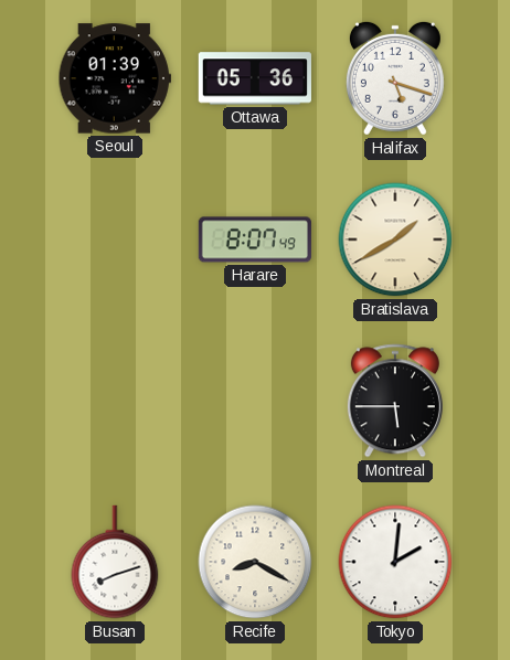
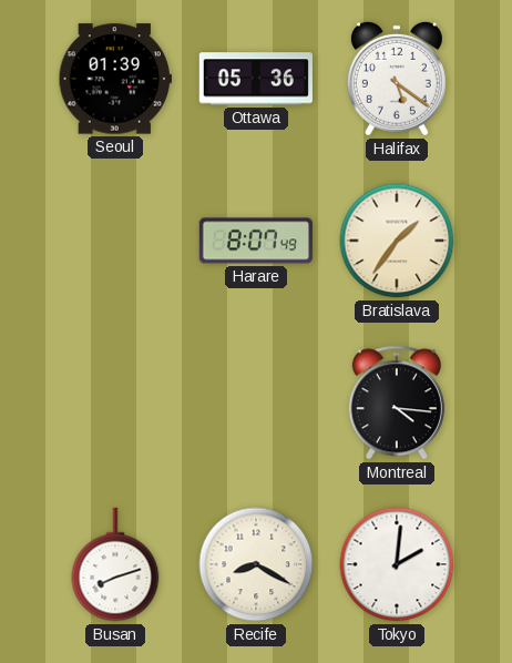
Halifax: 5:18 -> 5:21 (397, 79)
Bratislava: 1:40 -> 1:36 (397, 241)
Montreal: 5:45 -> 4:16 (397, 402)
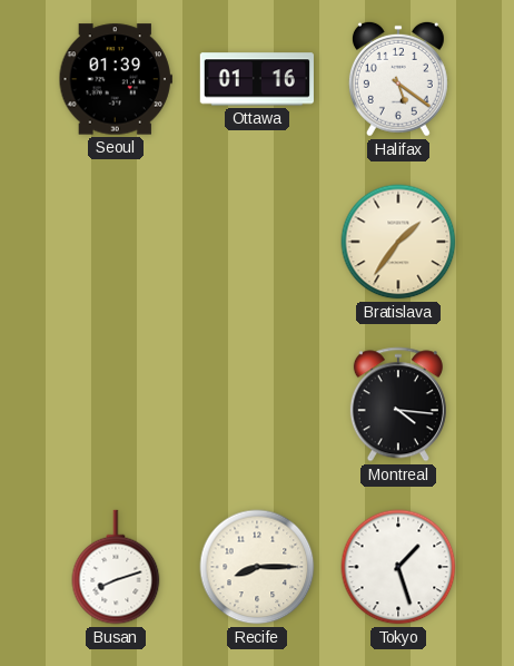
Ottawa: 05:36 -> 01:16 (257, 79)
Harare: 8:07 -> none (255, 241)
Recife: 8:20 -> 8:15 (257, 567)
Tokyo: 2:01 -> 1:27 (398, 567)
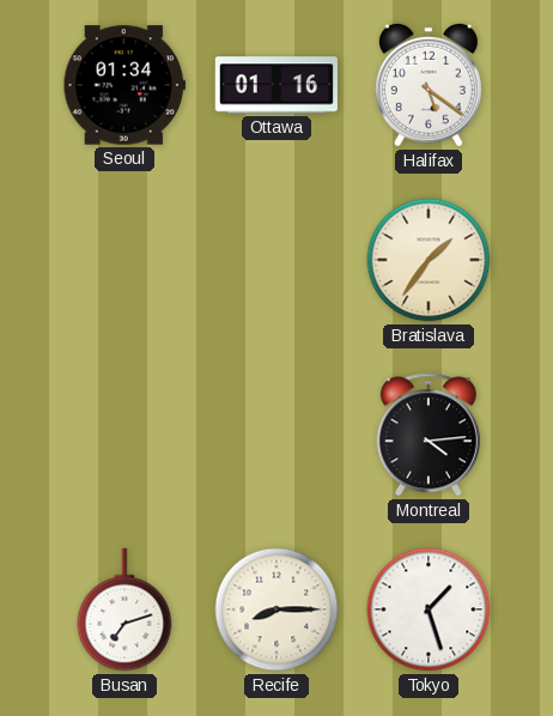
Seoul: 01:39 -> 01:34 (124, 85)
Montreal: 4:16 -> 4:14 (429, 435)
Busan: 8:12 -> 7:12 (124, 609)
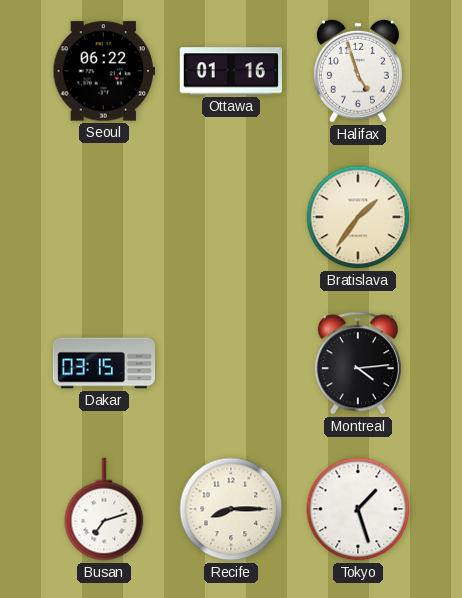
Seoul: 01:34 -> 06:22 (104, 71)
Halifax: 5:21 -> 4:57 (358, 71)
Dakar: none -> 03:15 (103, 363)
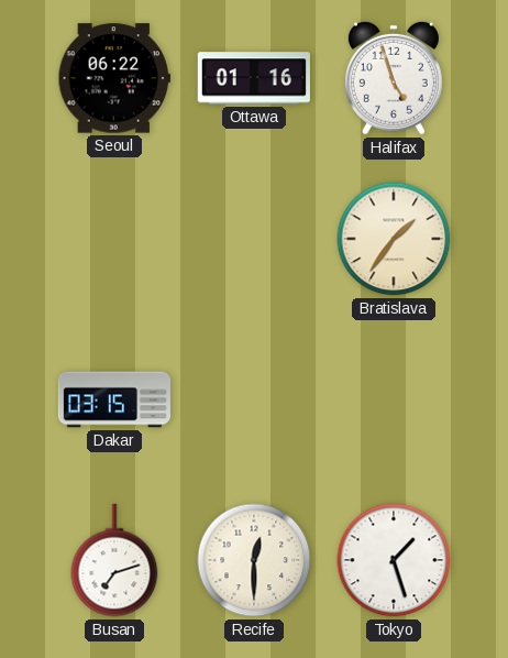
Montreal: 4:14 -> none (358, 363)
Recife: 8:15 -> 12:30 (254, 560)
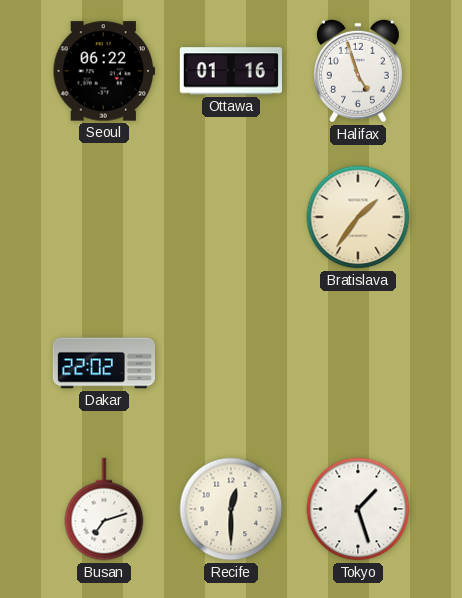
Dakar: 03:15 -> 22:02 (103, 363)
